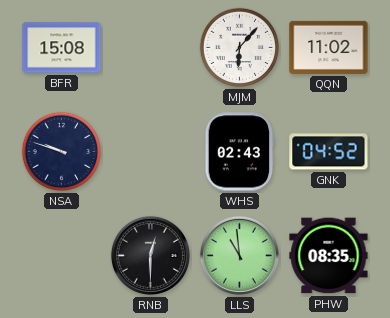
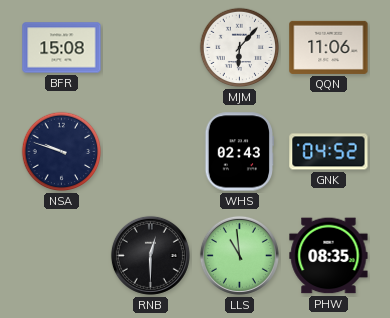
QQN: 11:02 -> 11:06 (329, 47)
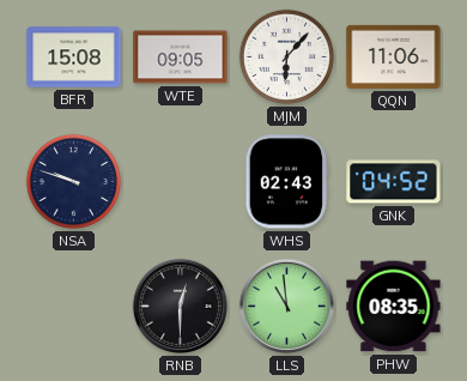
WTE: none -> 09:05 (181, 58)
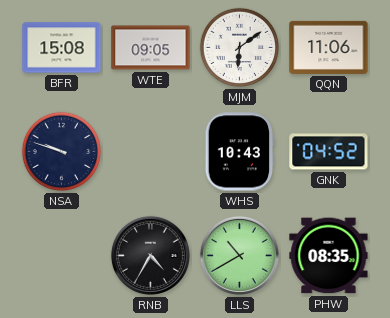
MJM: 6:07 -> 6:09 (240, 48)
WHS: 02:43 -> 10:43 (240, 152)
RNB: 12:30 -> 4:35 (150, 255)
LLS: 10:59 -> 10:40 (239, 255)
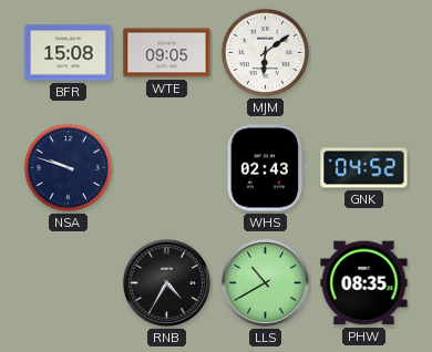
QQN: 11:06 -> none (329, 47)
WHS: 10:43 -> 02:43 (266, 168)
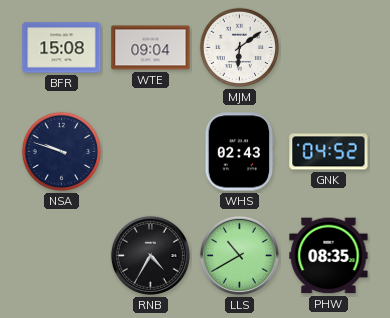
WTE: 09:05 -> 09:04 (151, 48)
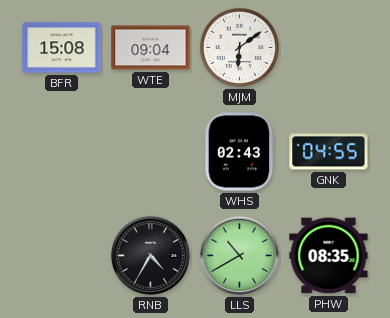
NSA: 9:48 -> none (62, 152)
GNK: 04:52 -> 04:55 (329, 152)
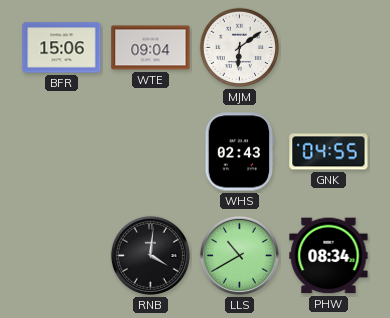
BFR: 15:08 -> 15:06 (62, 48)
RNB: 4:35 -> 4:01 (150, 255)
PHW: 08:35 -> 08:34 (329, 256)
